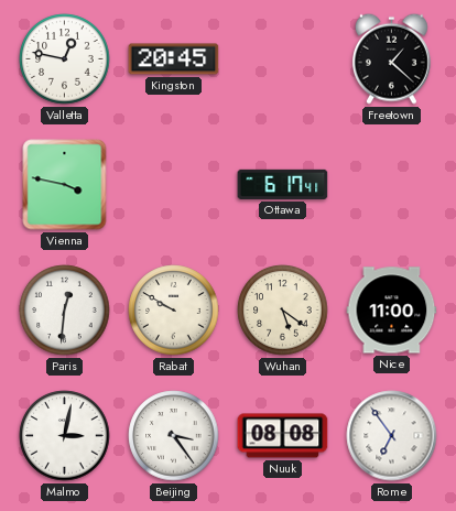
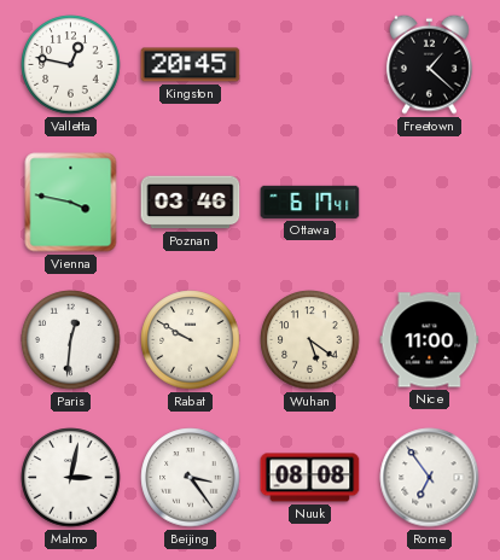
Poznan: none -> 03:46 (191, 203)
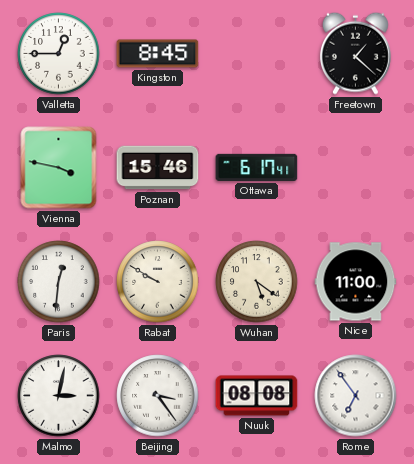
Valletta: 12:47 -> 12:45 (59, 54)
Kingston: 20:45 -> 8:45 (158, 54)
Poznan: 03:46 -> 15:46 (158, 168)
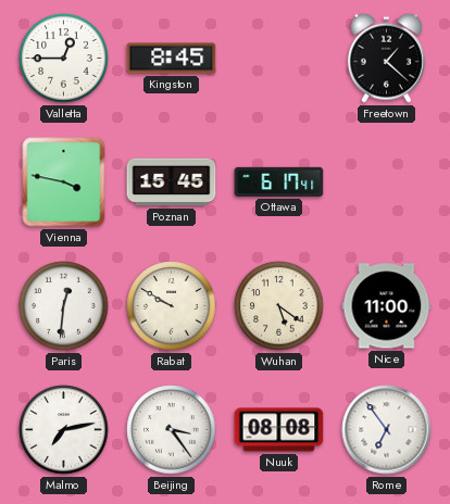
Poznan: 15:46 -> 15:45 (172, 182)
Malmo: 3:02 -> 7:13 (64, 430)
